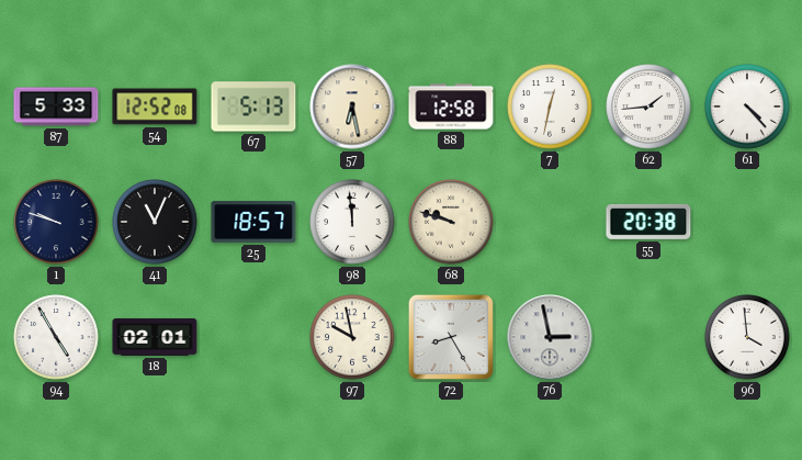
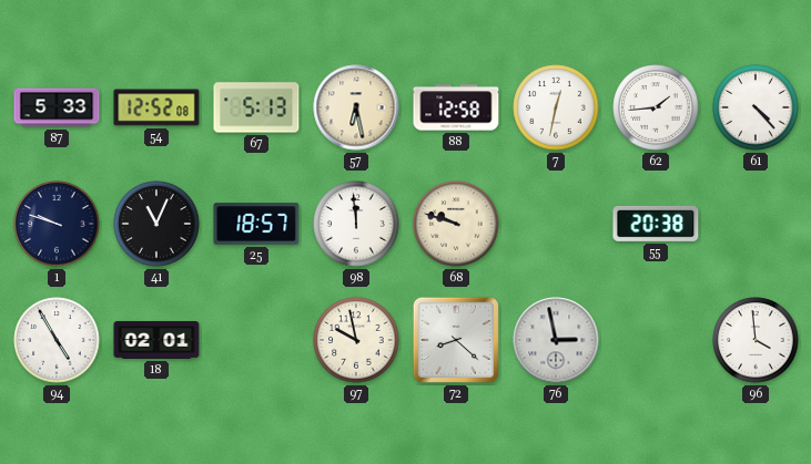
72: 8:25 -> 8:22 (456, 340)
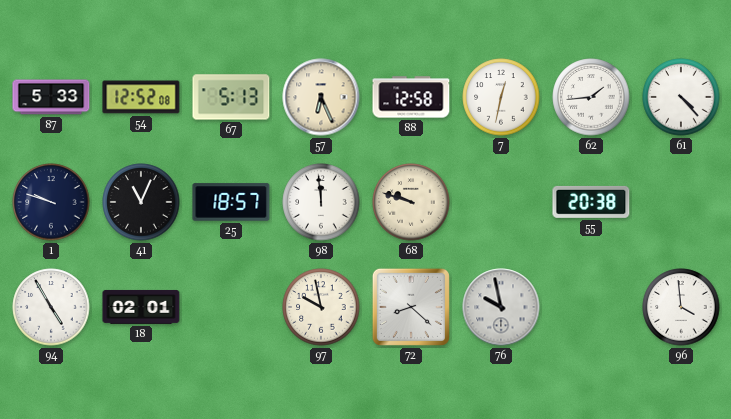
57: 6:28 -> 6:26 (321, 97)
76: 2:58 -> 9:58 (501, 307)
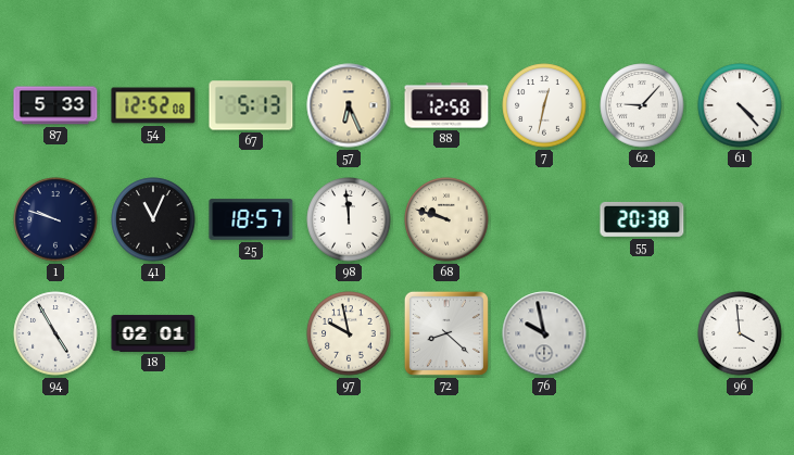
62: 1:44 -> 9:07 (642, 105)
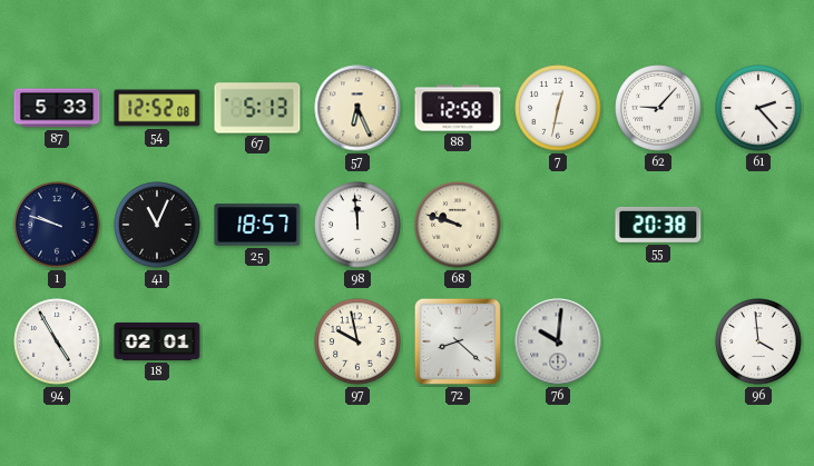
61: 4:23 -> 2:23 (758, 108)
76: 9:58 -> 10:01 (558, 341)
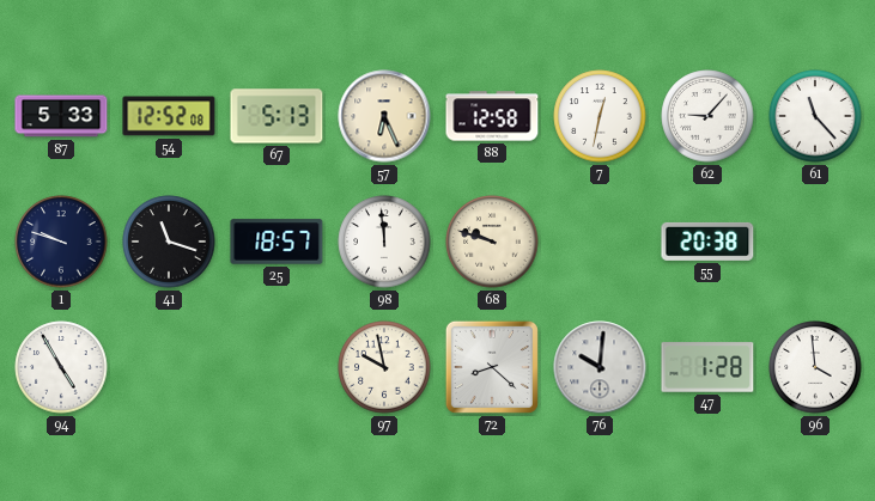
61: 2:23 -> 11:23 (815, 116)
41: 11:04 -> 11:18 (169, 242)
18: 02:01 -> none (157, 341)
47: none -> 1:28 (707, 367)
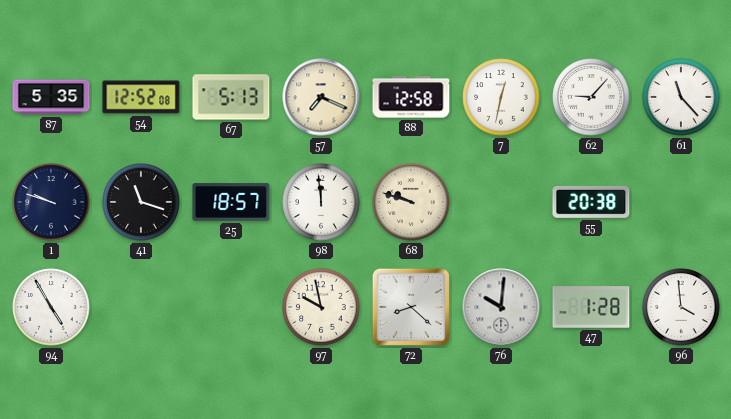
87: 5:33 -> 5:35 (51, 97)
57: 6:26 -> 7:19 (321, 97)
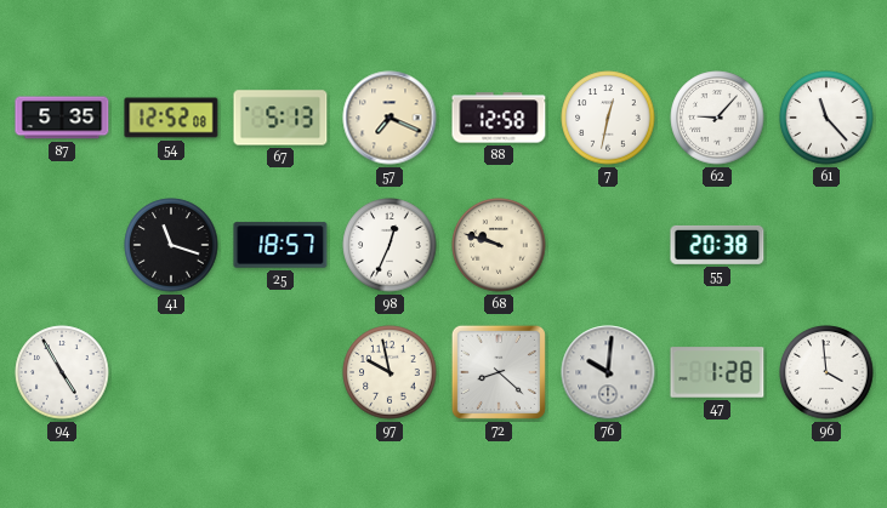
1: 9:48 -> none (51, 202)
98: 11:59 -> 12:34 (390, 245)
